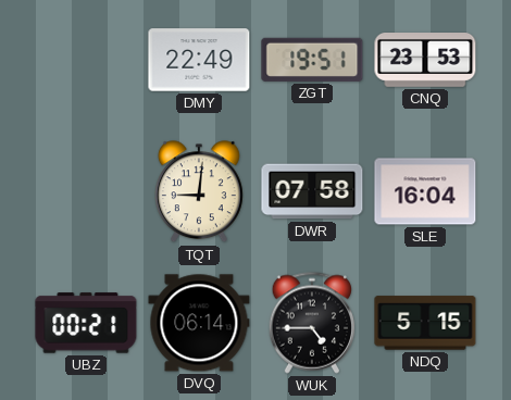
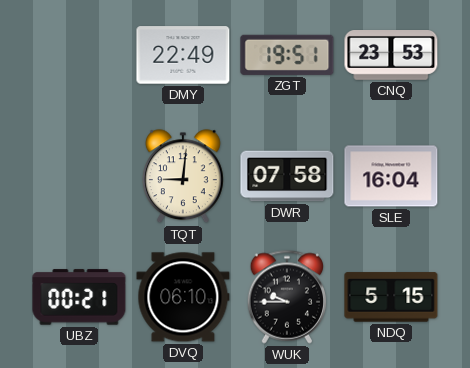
DVQ: 06:14 -> 06:10 (183, 297)
WUK: 4:45 -> 9:45 (287, 297)
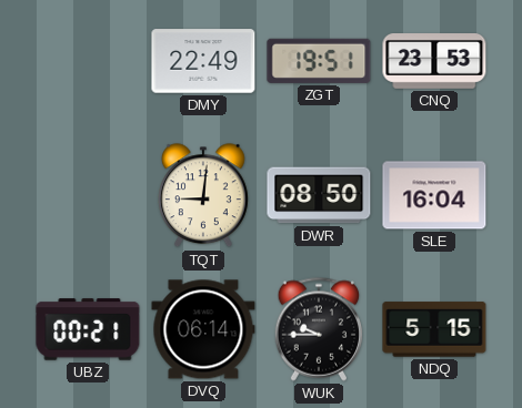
DWR: 07:58 -> 08:50 (319, 195)
DVQ: 06:10 -> 06:14 (203, 329)
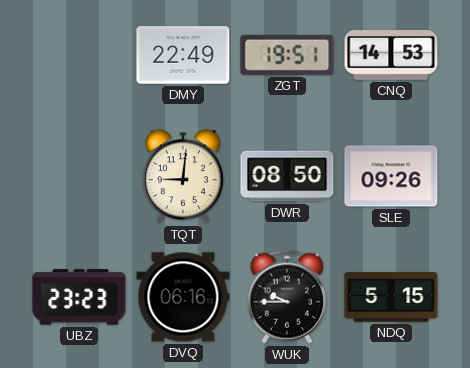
CNQ: 23:53 -> 14:53 (391, 56)
SLE: 16:04 -> 09:26 (391, 176)
UBZ: 00:21 -> 23:23 (79, 297)
DVQ: 06:14 -> 06:16 (183, 297)
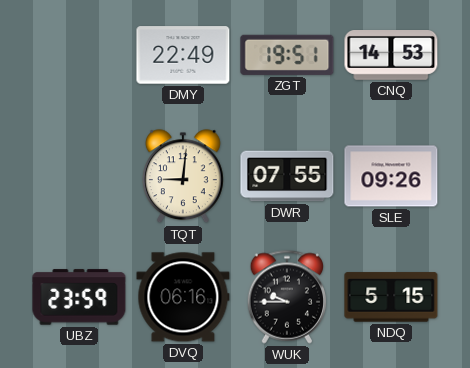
DWR: 08:50 -> 07:55 (287, 176)
UBZ: 23:23 -> 23:59 (79, 297)
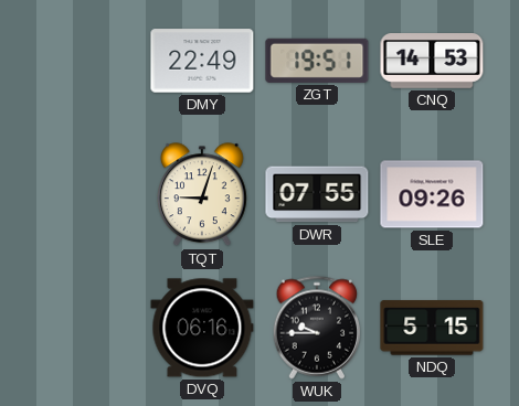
TQT: 9:01 -> 9:03 (202, 195)
UBZ: 23:59 -> none (79, 297)
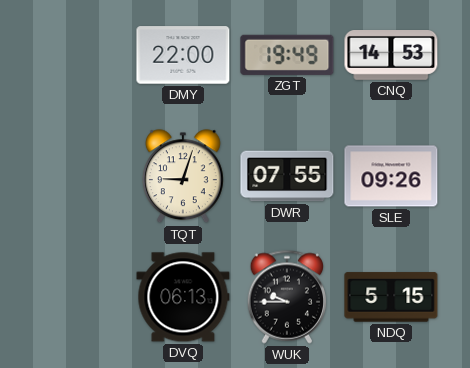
DMY: 22:49 -> 22:00 (183, 55)
ZGT: 19:51 -> 19:49 (287, 55)
DVQ: 06:16 -> 06:13 (183, 297)
